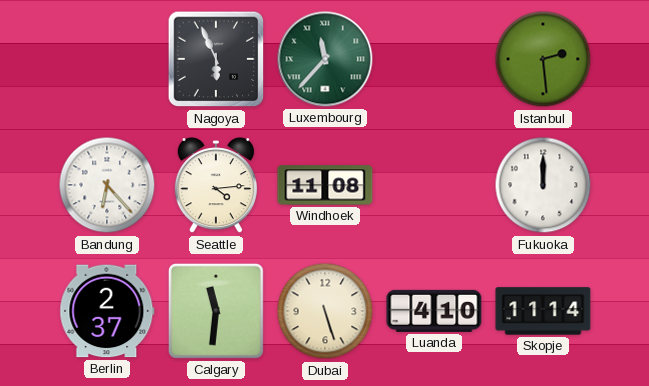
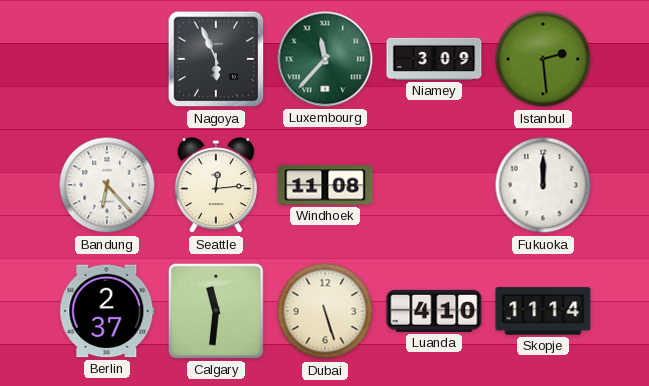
Niamey: none -> 3:09 (434, 59)
Seattle: 4:14 -> 12:14 (216, 186)
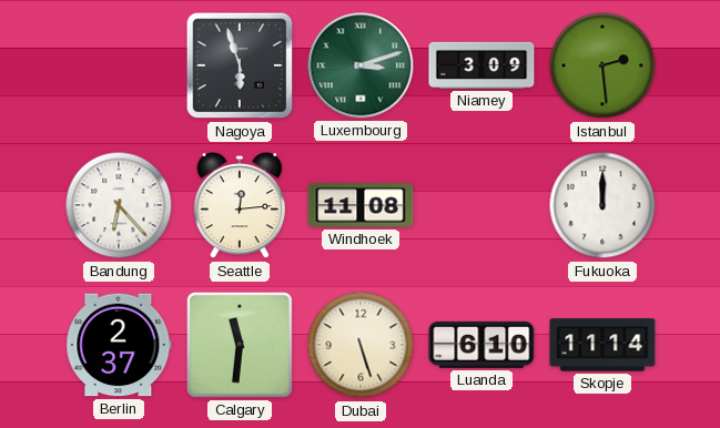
Nagoya: 5:56 -> 5:57 (240, 65)
Luxembourg: 11:37 -> 3:12 (361, 65)
Luanda: 4:10 -> 6:10 (481, 345)
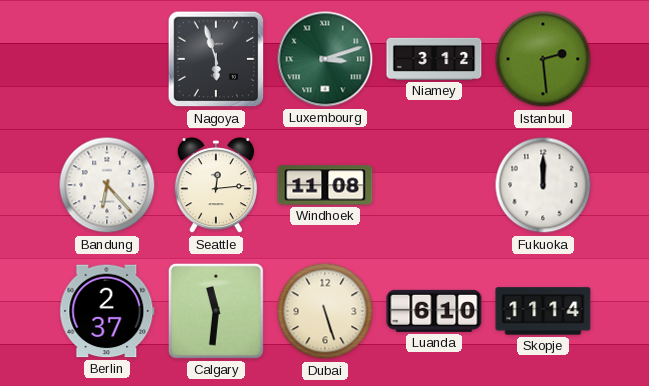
Niamey: 3:09 -> 3:12 (434, 59)
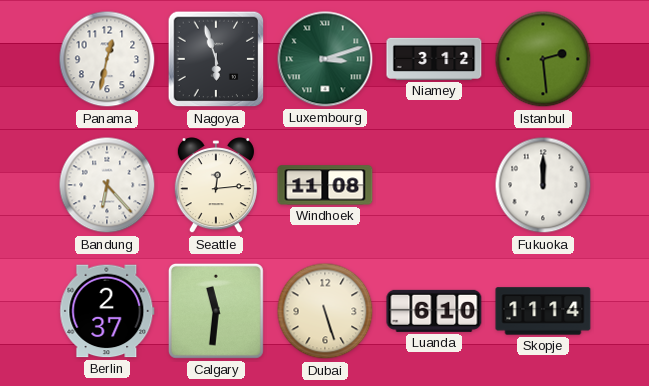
Panama: none -> 12:32 (107, 59)
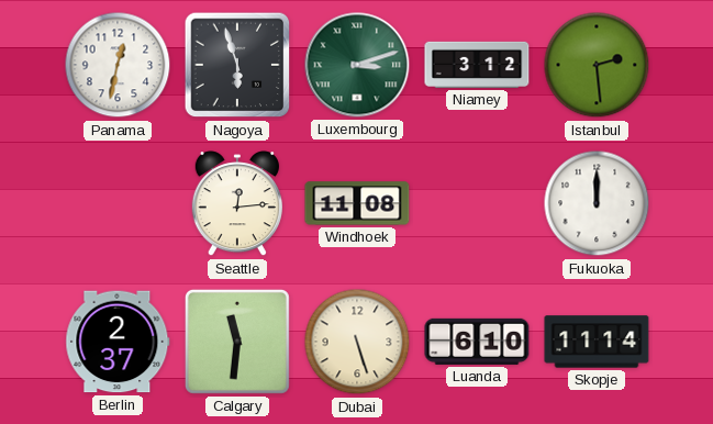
Bandung: 6:23 -> none (107, 185)
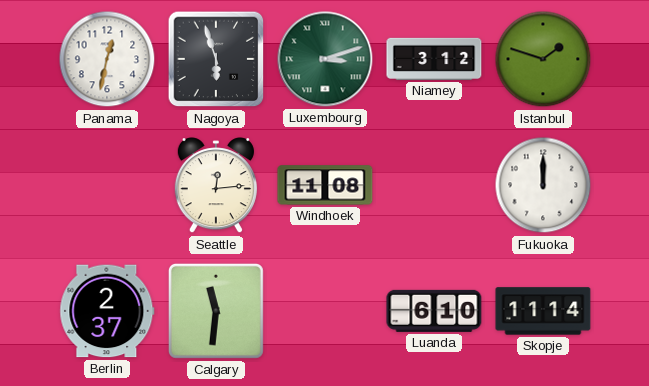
Istanbul: 2:29 -> 1:48 (543, 59)
Dubai: 5:27 -> none (357, 342)
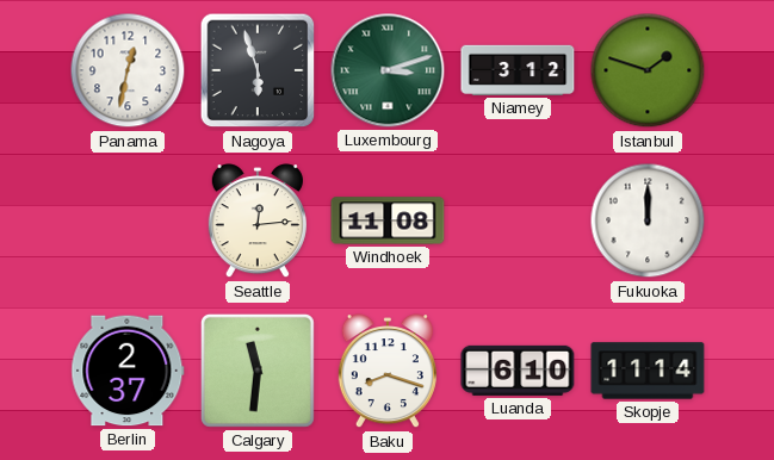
Baku: none -> 8:18 (388, 372)
